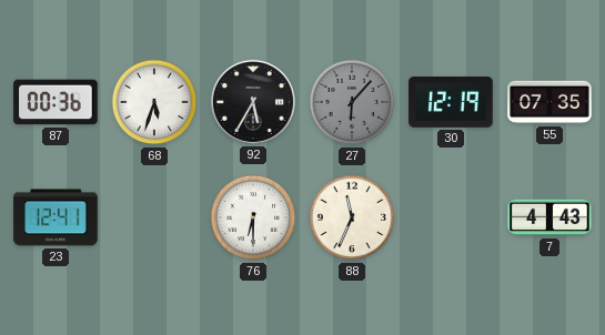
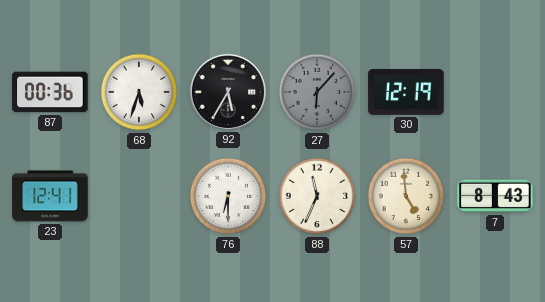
55: 07:35 -> none (549, 102)
57: none -> 4:59 (406, 196)
7: 4:43 -> 8:43 (495, 196)
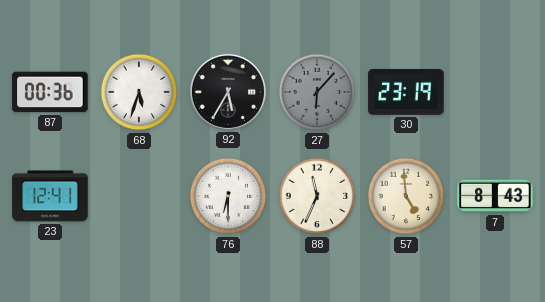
30: 12:19 -> 23:19 (406, 93)
